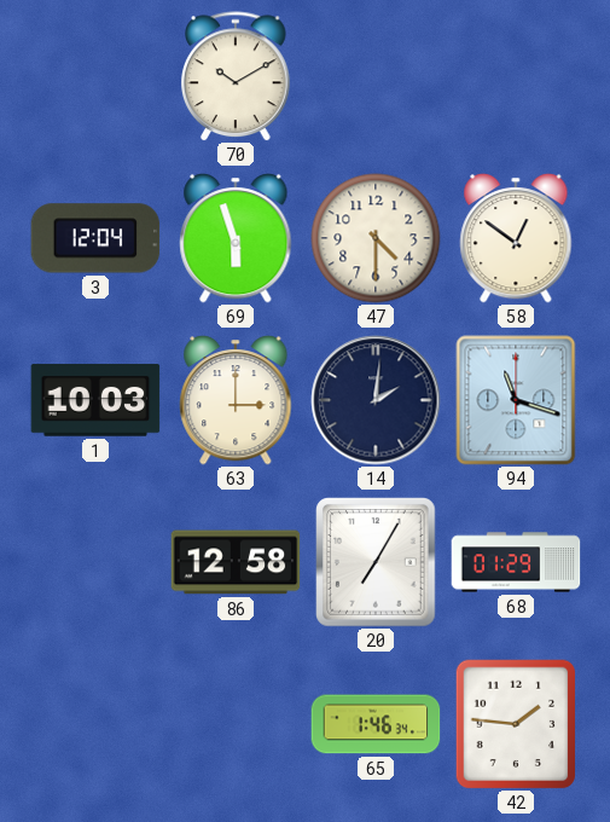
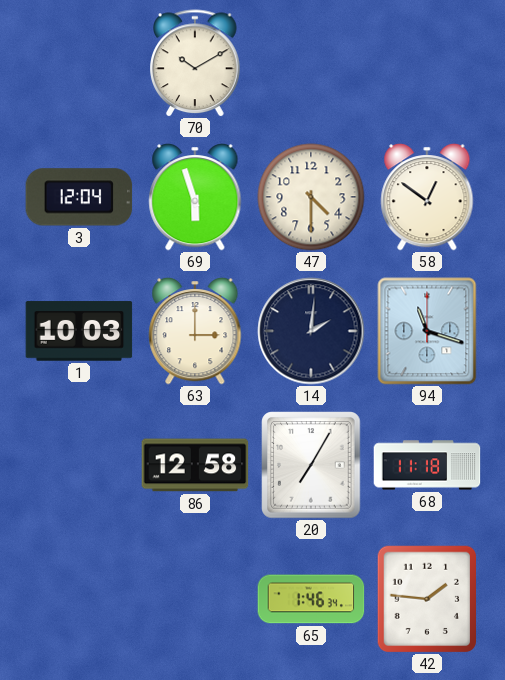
68: 01:29 -> 11:18 (427, 465)
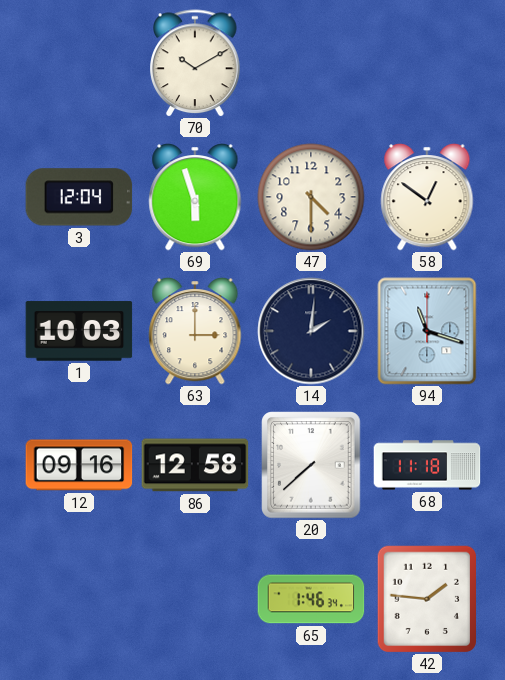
12: none -> 09:16 (79, 465)
20: 7:05 -> 7:38 (311, 465)
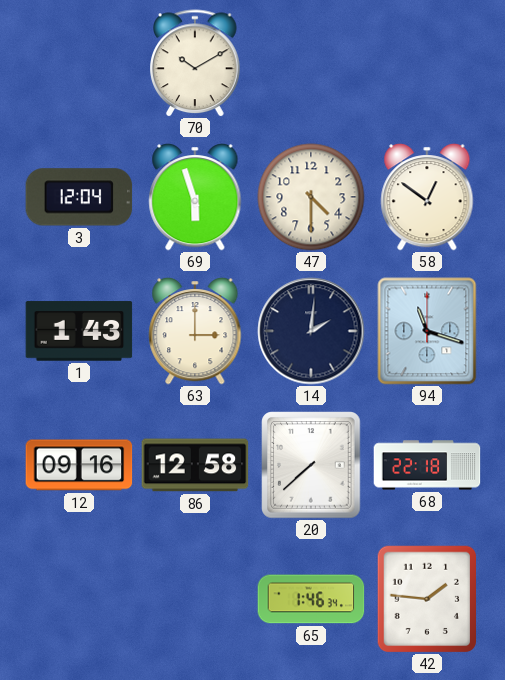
1: 10:03 -> 1:43 (79, 331)
68: 11:18 -> 22:18 (427, 465)
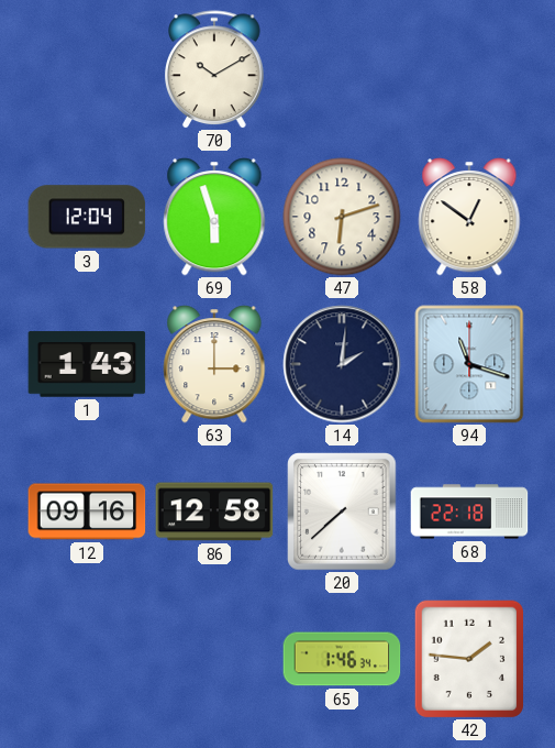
47: 4:30 -> 6:12 (342, 217)
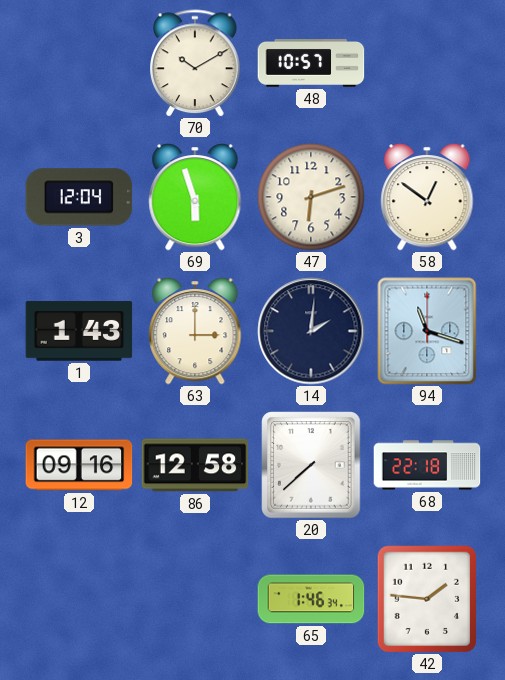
48: none -> 10:57 (311, 64)
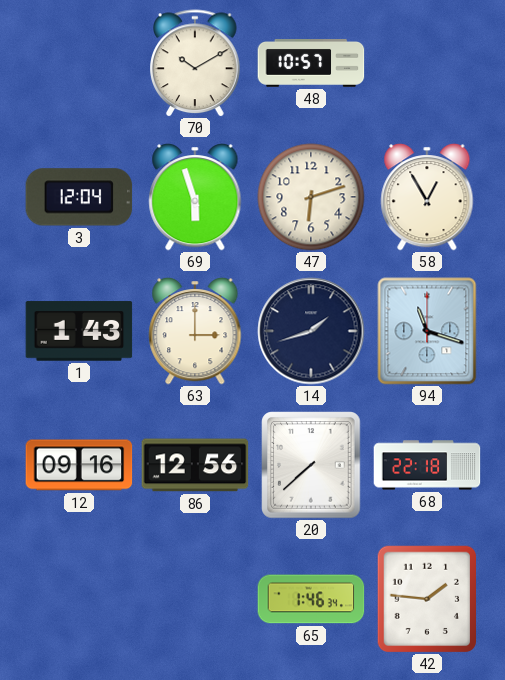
58: 12:51 -> 12:55 (427, 198)
14: 2:01 -> 1:42 (311, 331)
86: 12:58 -> 12:56 (195, 465)
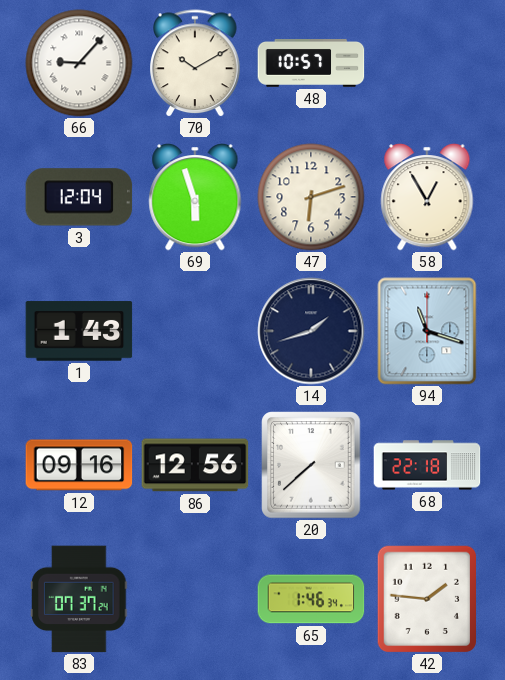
66: none -> 9:07 (79, 63)
63: 3:00 -> none (195, 332)
83: none -> 07:37 (79, 599)
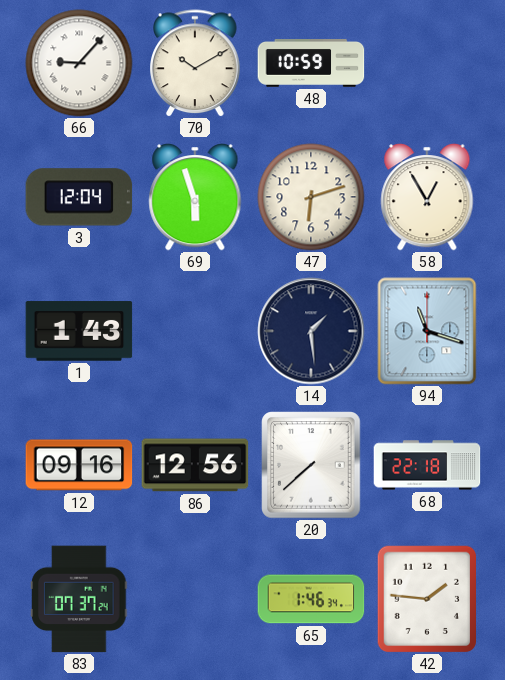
48: 10:57 -> 10:59 (311, 64)
14: 1:42 -> 1:29 (311, 331)
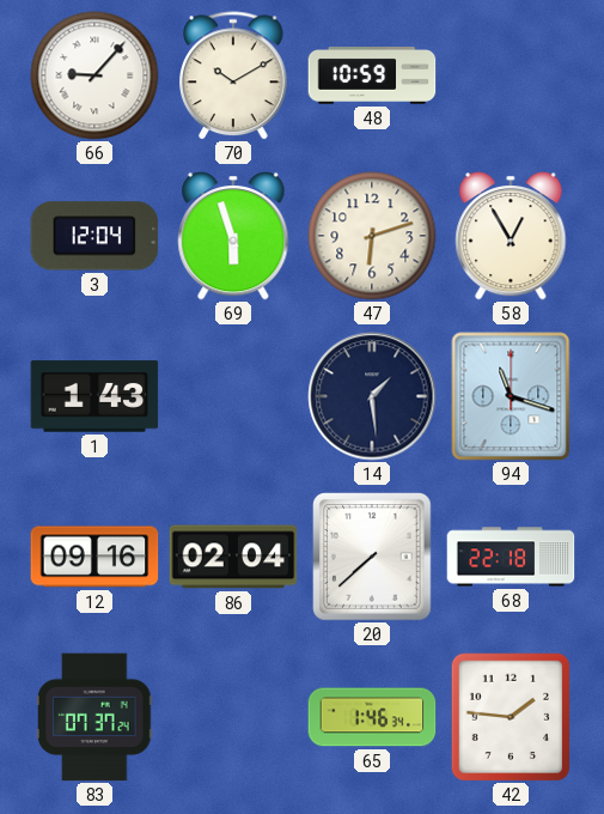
86: 12:56 -> 02:04 (233, 557)
